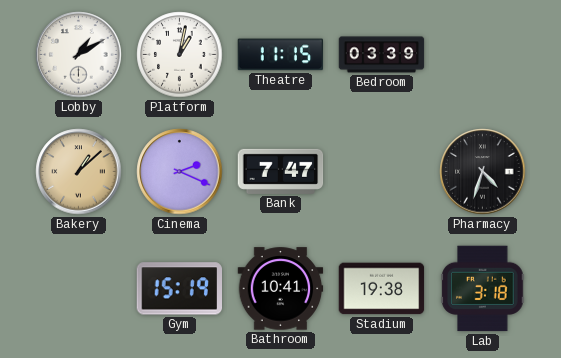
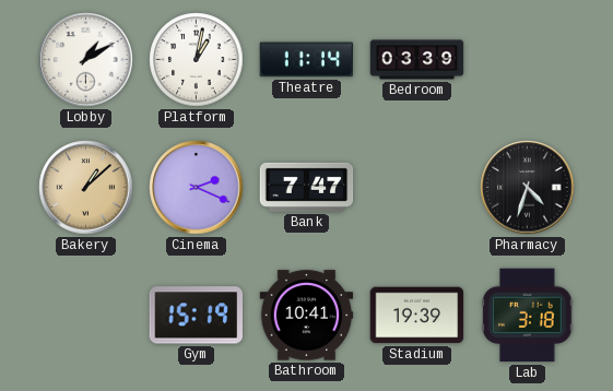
Theatre: 11:15 -> 11:14 (307, 60)
Stadium: 19:38 -> 19:39 (417, 316)
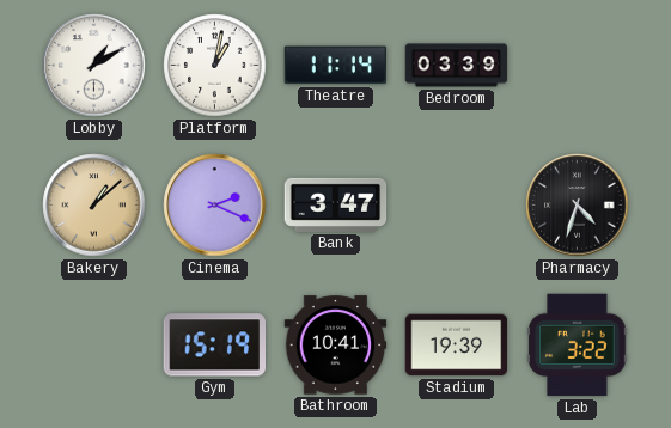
Bank: 7:47 -> 3:47 (336, 204)
Lab: 3:18 -> 3:22 (578, 346)
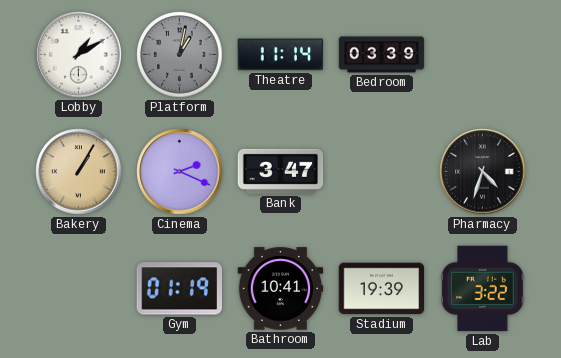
Platform dial: white -> grey (180, 55)
Bakery: 1:08 -> 1:05 (79, 172)
Gym: 15:19 -> 01:19 (179, 289)
